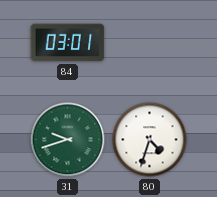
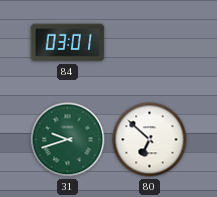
80: 4:33 -> 6:52 (150, 140)
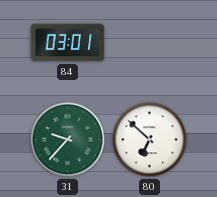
31: 9:42 -> 9:37 (68, 140)
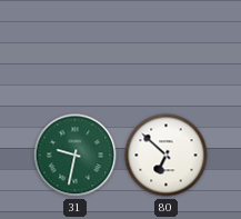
84: 03:01 -> none (68, 43)
31: 9:37 -> 9:32 (76, 156)
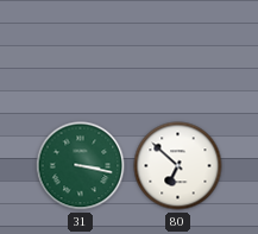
31: 9:32 -> 3:17 (81, 166)
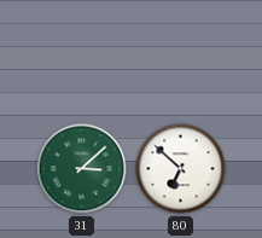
31: 3:17 -> 3:08 (82, 169)
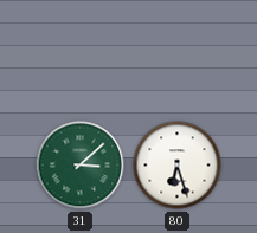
80: 6:52 -> 6:27 (178, 166)
